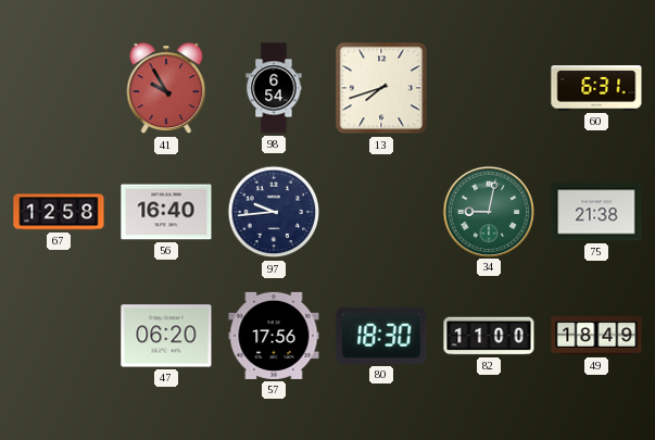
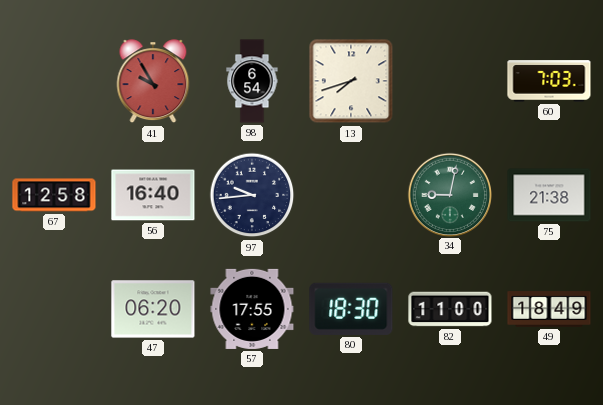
60: 6:31 -> 7:03 (549, 81)
57: 17:56 -> 17:55 (252, 309)
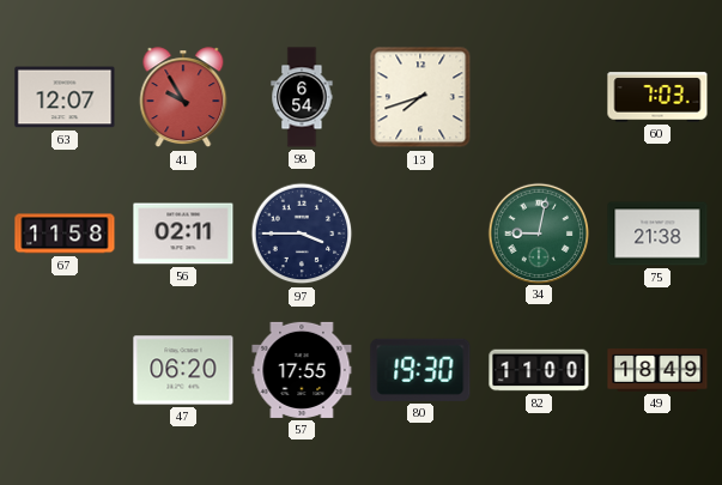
63: none -> 12:07 (65, 97)
67: 12:58 -> 11:58 (65, 234)
56: 16:40 -> 02:11 (183, 234)
97: 9:44 -> 3:45 (302, 234)
80: 18:30 -> 19:30 (420, 370)
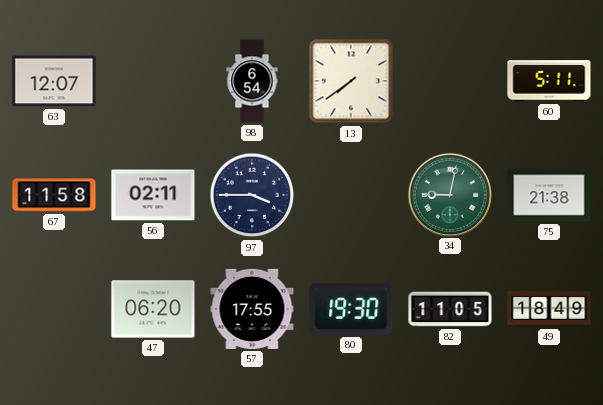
41: 9:55 -> none (183, 98)
13: 7:42 -> 7:39 (351, 81)
60: 7:03 -> 5:11 (549, 81)
82: 11:00 -> 11:05 (450, 309)
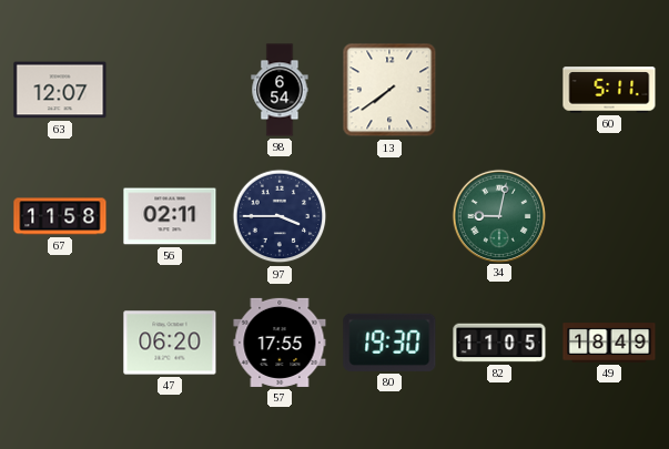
75: 21:38 -> none (549, 195)
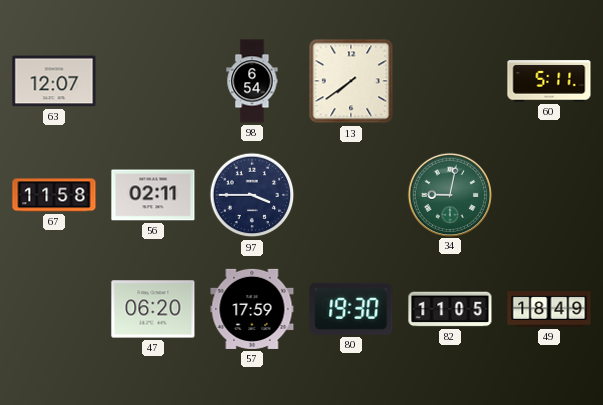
57: 17:55 -> 17:59 (252, 309)
